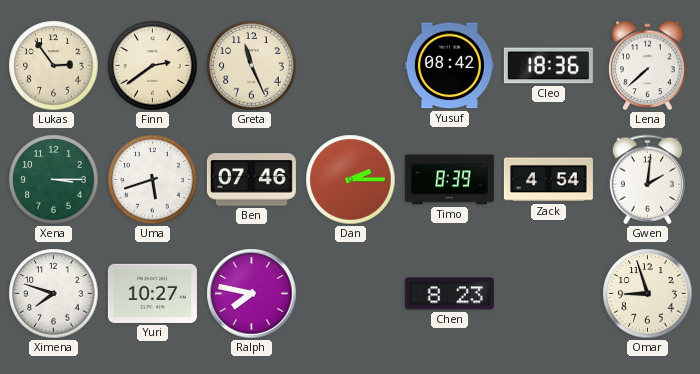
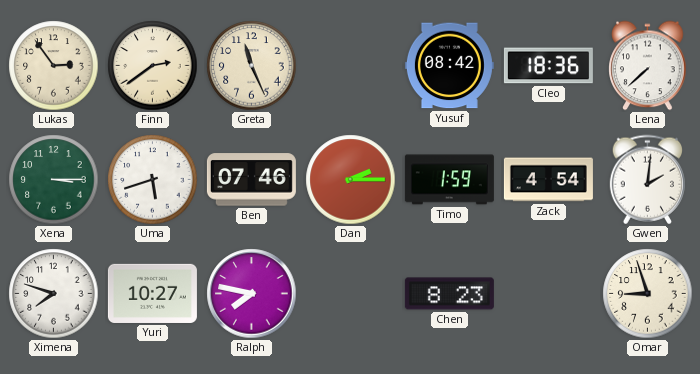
Timo: 8:39 -> 1:59 (449, 180)
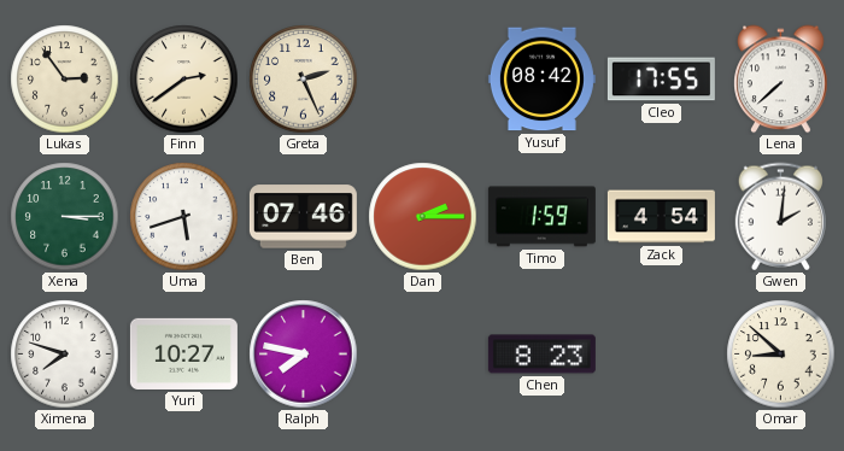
Greta: 11:26 -> 2:26 (304, 80)
Cleo: 18:36 -> 17:55 (661, 80)
Omar: 8:57 -> 8:52 (781, 355)
